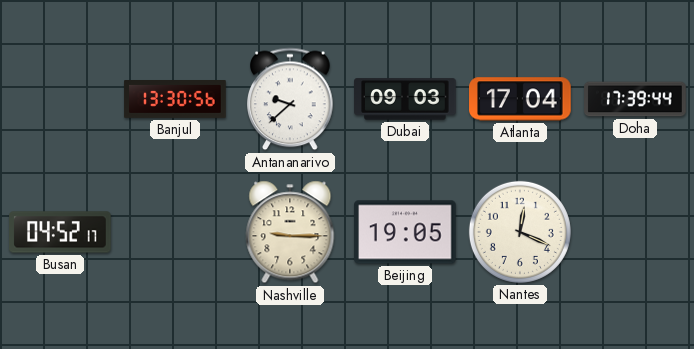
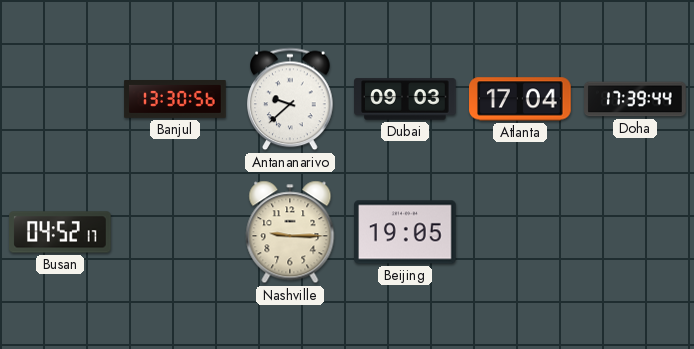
Nantes: 12:19 -> none (520, 232)
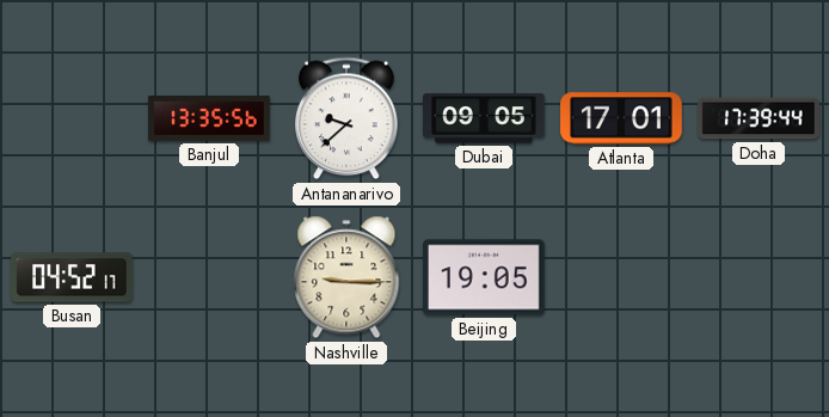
Banjul: 13:30 -> 13:35 (209, 119)
Dubai: 09:03 -> 09:05 (484, 118)
Atlanta: 17:04 -> 17:01 (621, 118)
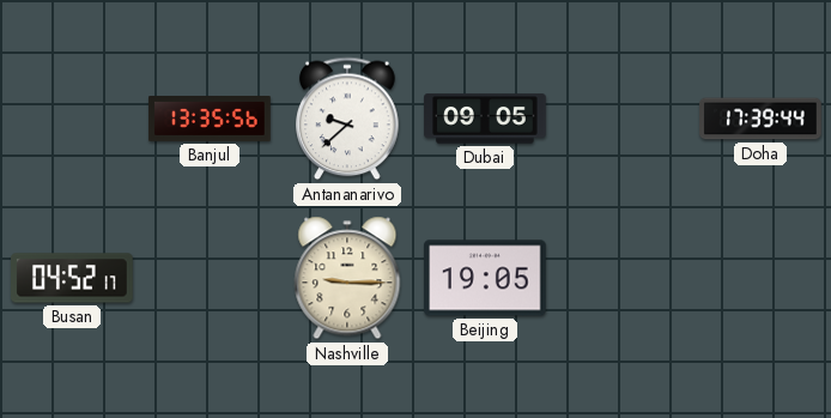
Atlanta: 17:01 -> none (621, 118)
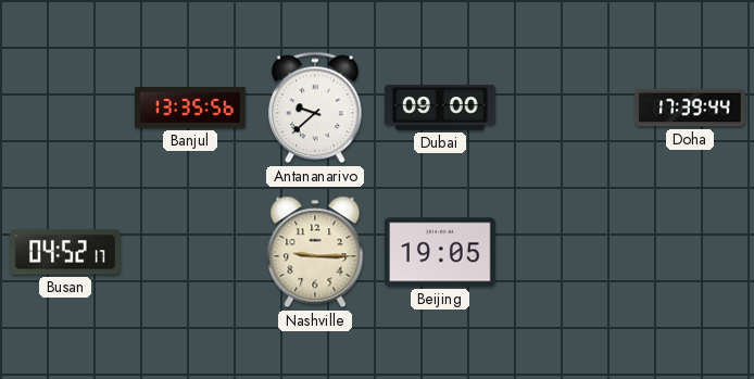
Dubai: 09:05 -> 09:00 (440, 108)
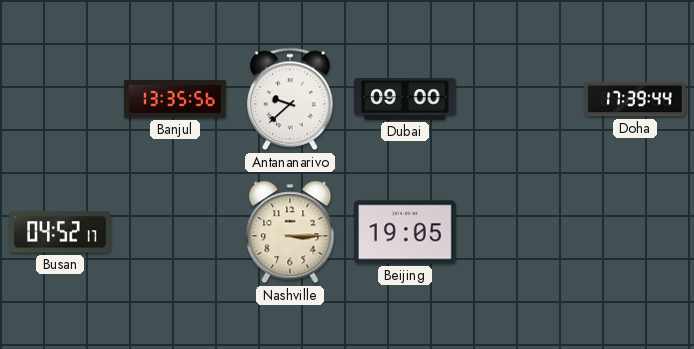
Nashville: 9:15 -> 3:15 (290, 232)
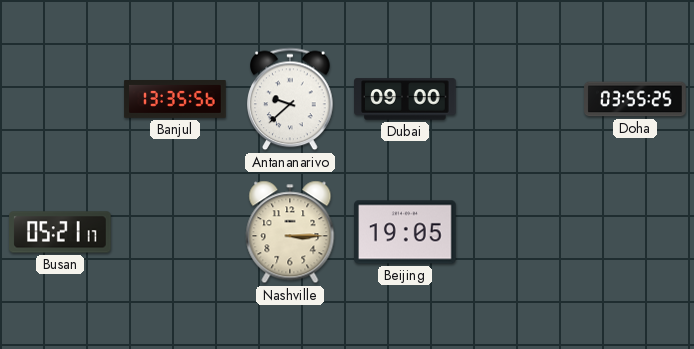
Doha: 17:39 -> 03:55 (635, 99)
Busan: 04:52 -> 05:21 (60, 232)
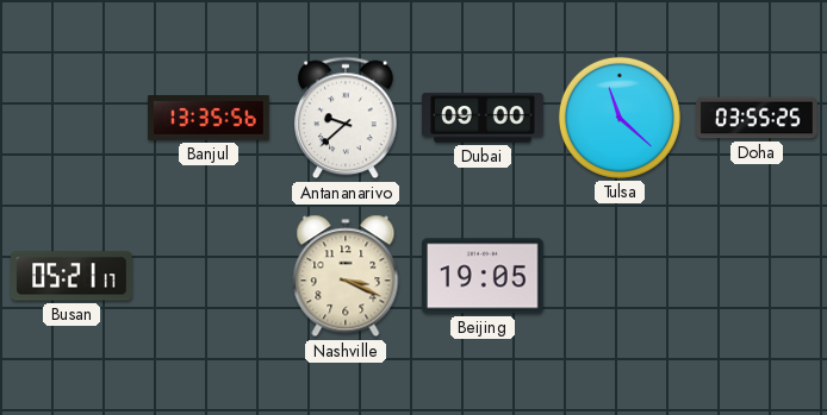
Tulsa: none -> 11:22 (620, 118)
Nashville: 3:15 -> 3:19 (346, 276)
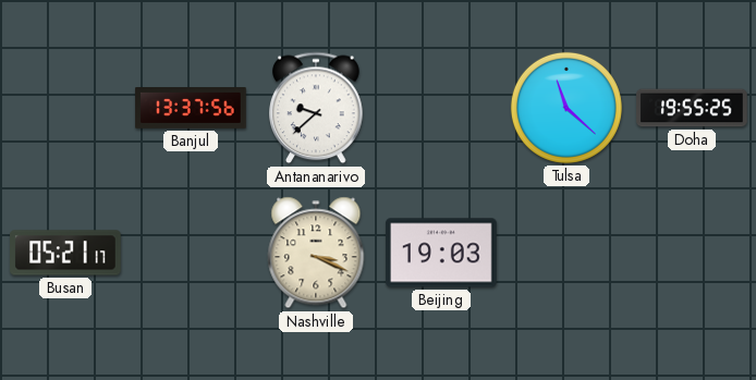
Banjul: 13:35 -> 13:37 (191, 109)
Dubai: 09:00 -> none (483, 118)
Doha: 03:55 -> 19:55 (692, 108)
Beijing: 19:05 -> 19:03 (442, 253)
